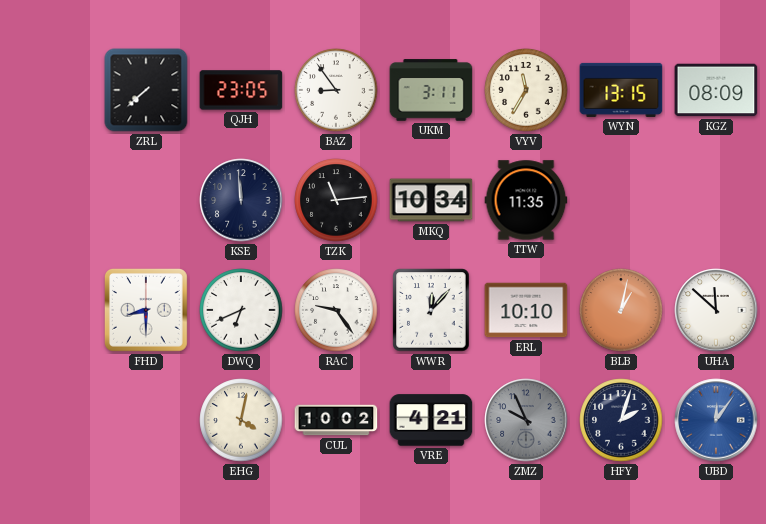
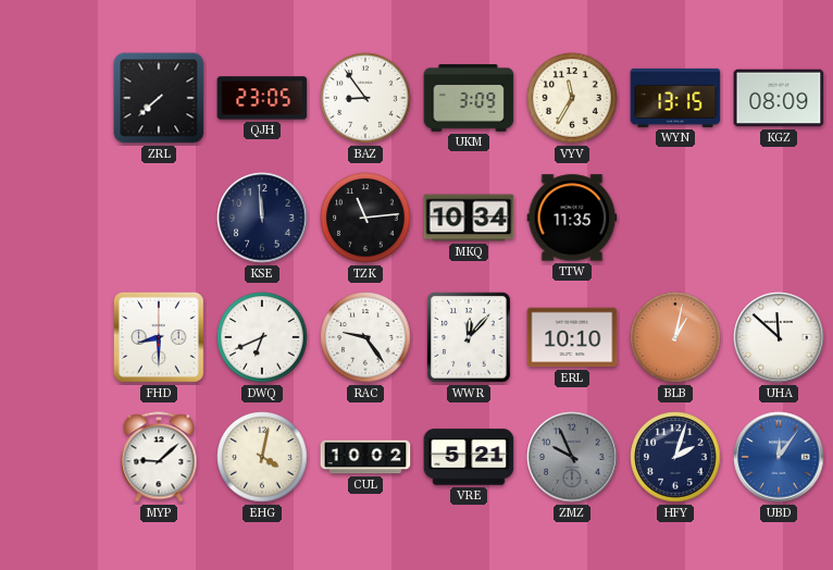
UKM: 3:11 -> 3:09 (469, 98)
MYP: none -> 9:08 (159, 457)
VRE: 4:21 -> 5:21 (469, 457)
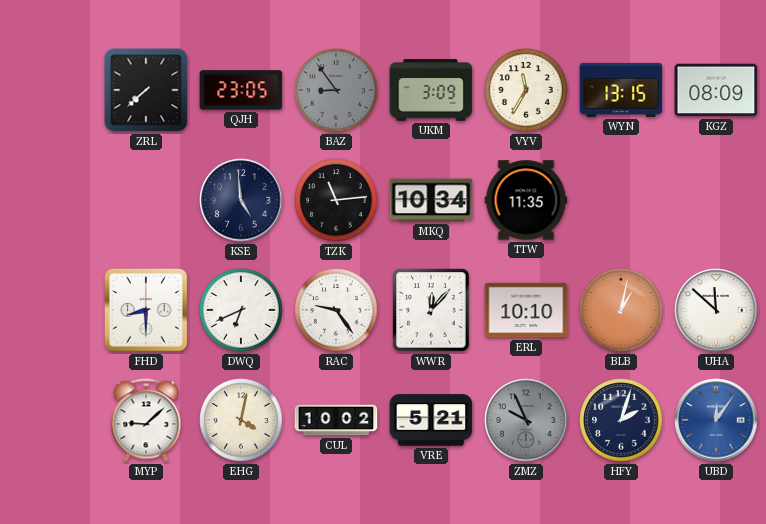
BAZ dial: white -> grey (336, 90)
KSE: 11:59 -> 4:59 (241, 200)
